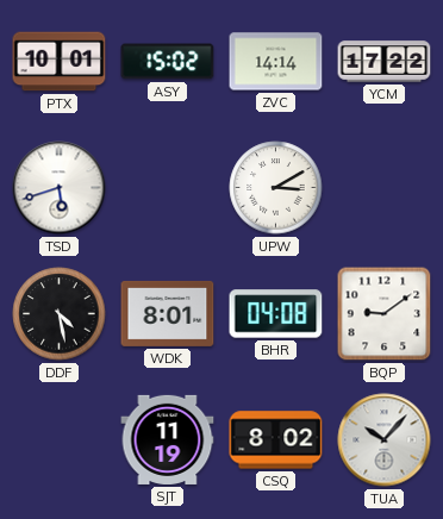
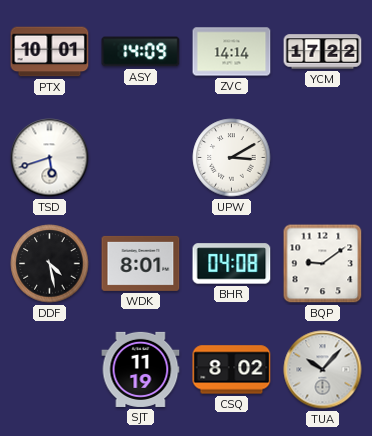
ASY: 15:02 -> 14:09 (141, 52)
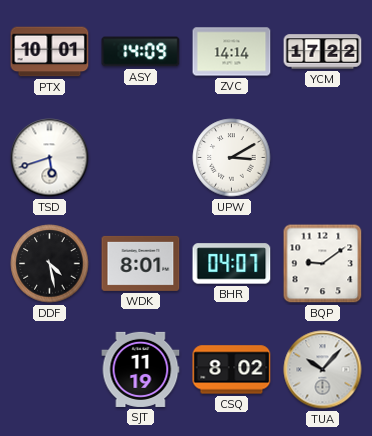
BHR: 04:08 -> 04:07 (232, 264)
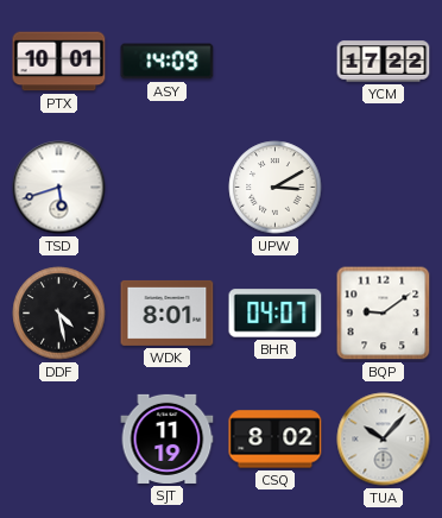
ZVC: 14:14 -> none (232, 52)
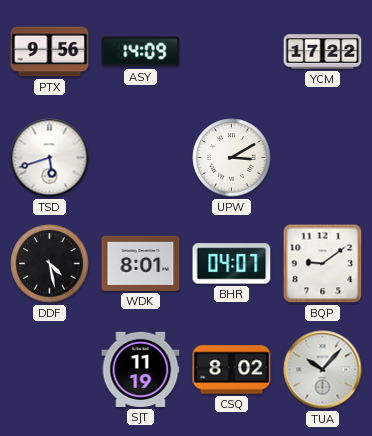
PTX: 10:01 -> 9:56 (50, 52)
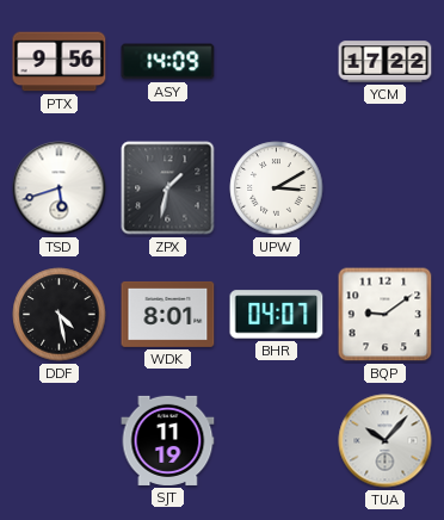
ZPX: none -> 1:32 (168, 188)
CSQ: 8:02 -> none (232, 370)
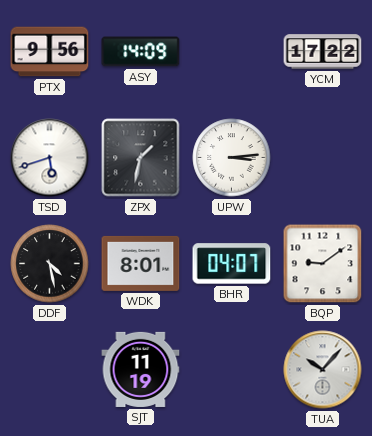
UPW: 3:10 -> 3:14 (232, 158)
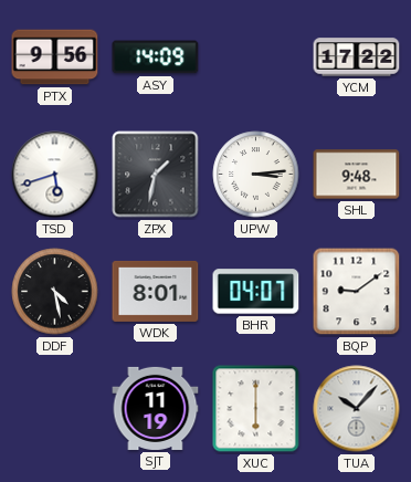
SHL: none -> 9:48 (357, 175)
XUC: none -> 6:00 (256, 409)
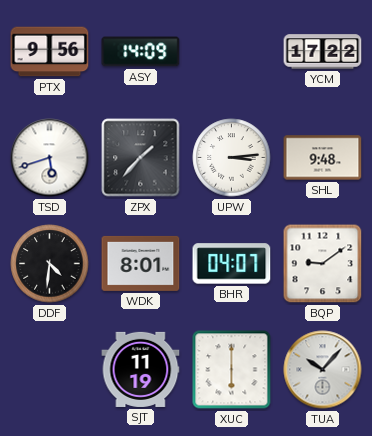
ZPX: 1:32 -> 1:37 (141, 158)
DDF: 4:28 -> 4:31 (50, 264)
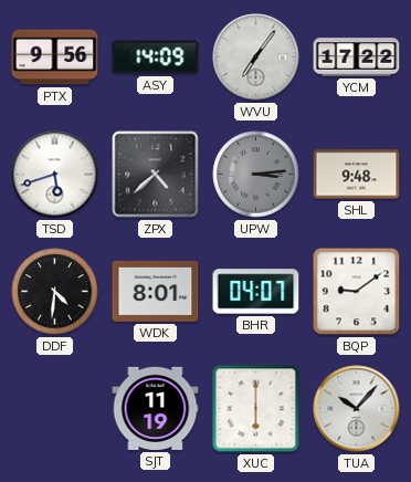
WVU: none -> 7:06 (256, 57)
ZPX: 1:37 -> 4:38 (156, 175)
UPW dial: white -> grey (256, 175)
